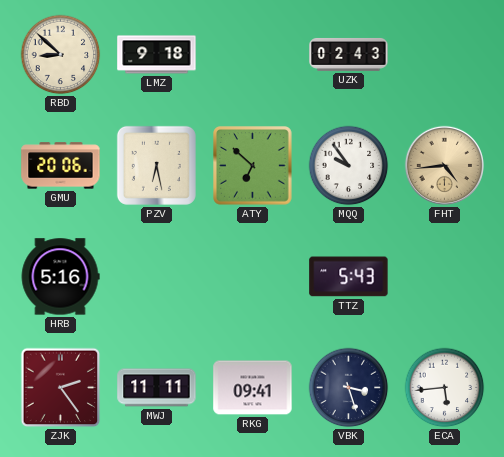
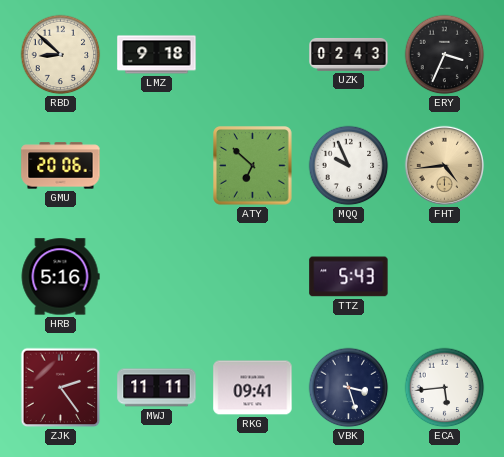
ERY: none -> 3:34 (445, 55)
PZV: 6:28 -> none (156, 165)
MQQ: 9:54 -> 9:56 (349, 166)
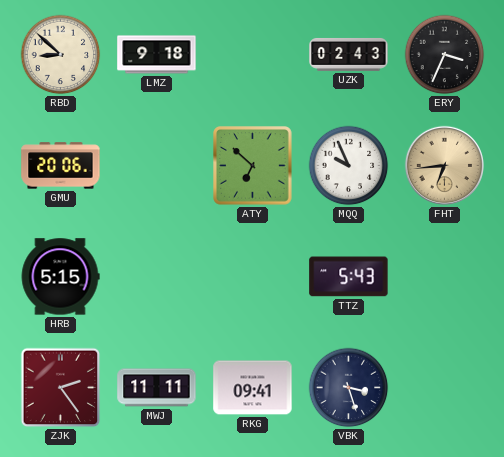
FHT: 4:44 -> 6:44 (444, 165)
HRB: 5:16 -> 5:15 (60, 277)
ECA: 5:44 -> none (445, 388)
